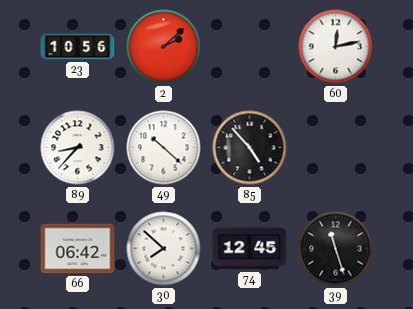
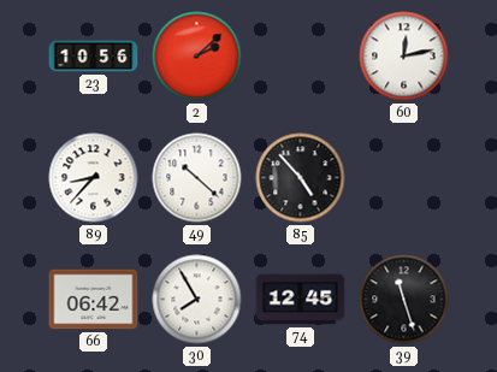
30: 7:52 -> 7:55 (197, 300)
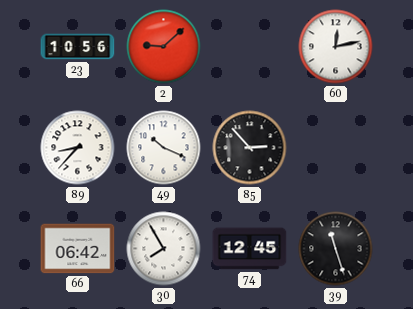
2: 2:08 -> 9:08 (164, 47)
49: 10:22 -> 10:19 (164, 148)
85: 4:53 -> 2:53 (250, 148)
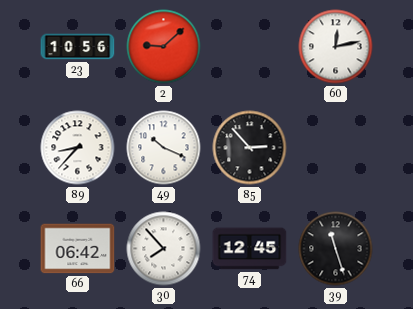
30: 7:55 -> 7:53 (164, 249)
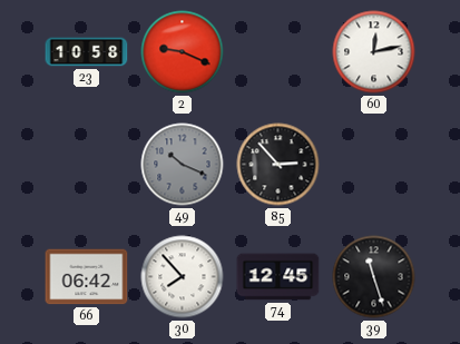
23: 10:56 -> 10:58 (87, 52)
2: 9:08 -> 9:19 (183, 52)
89: 8:37 -> none (78, 148)
49 dial: white -> grey (183, 165)
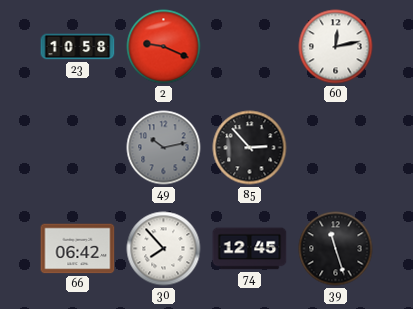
49: 10:19 -> 10:13 (164, 148)
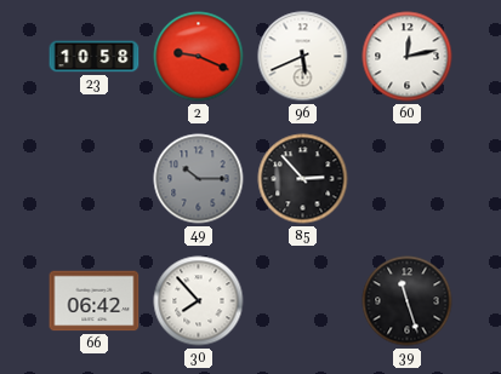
96: none -> 5:41 (303, 57)
49: 10:13 -> 10:15 (199, 179)
74: 12:45 -> none (250, 249)
